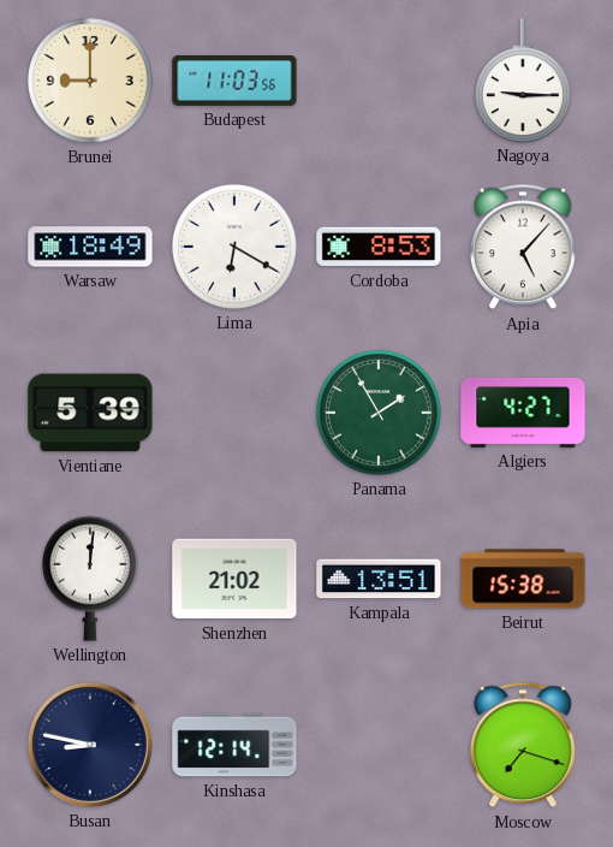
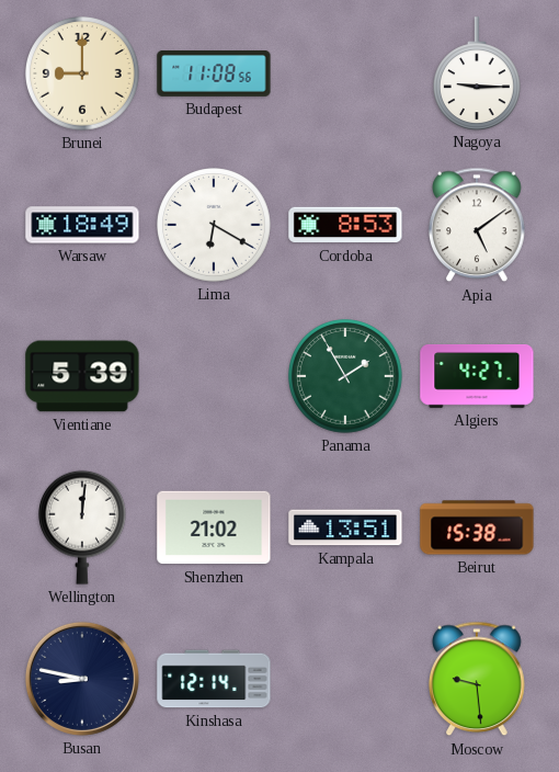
Budapest: 11:03 -> 11:08 (214, 75)
Apia: 5:07 -> 5:09 (478, 225)
Moscow: 7:18 -> 9:29 (478, 679)
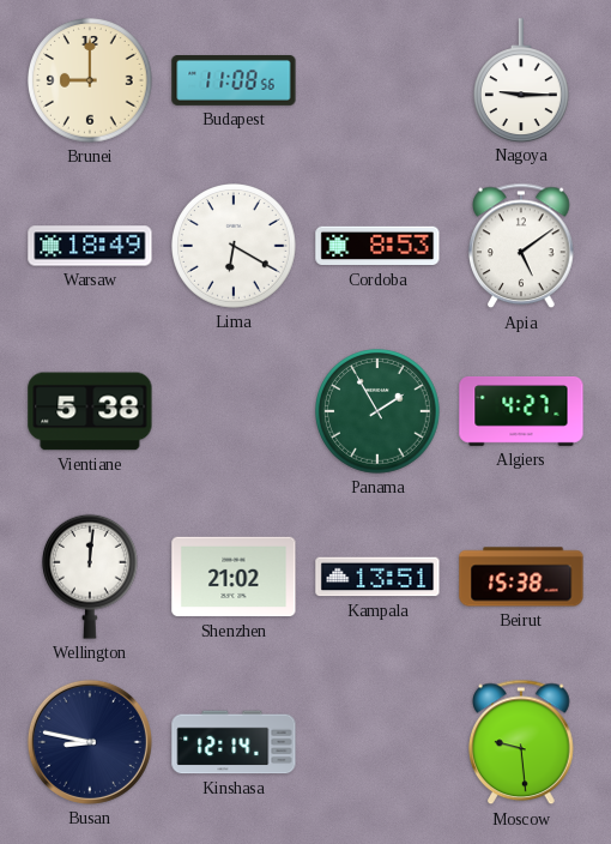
Vientiane: 5:39 -> 5:38 (90, 411)
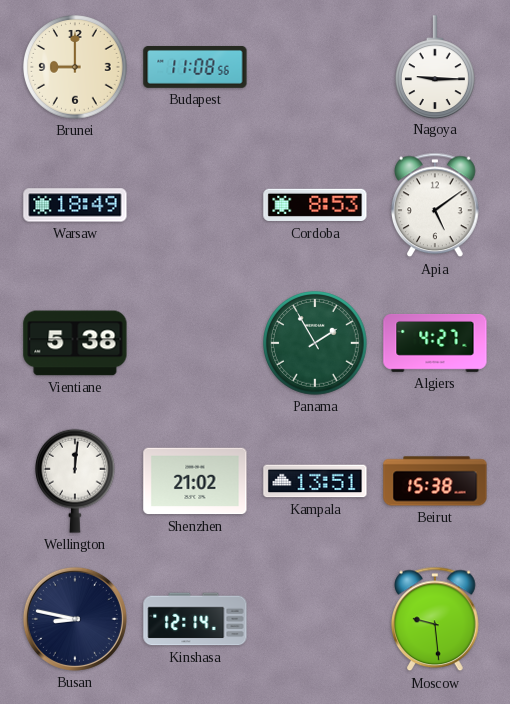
Lima: 6:20 -> none (234, 246)
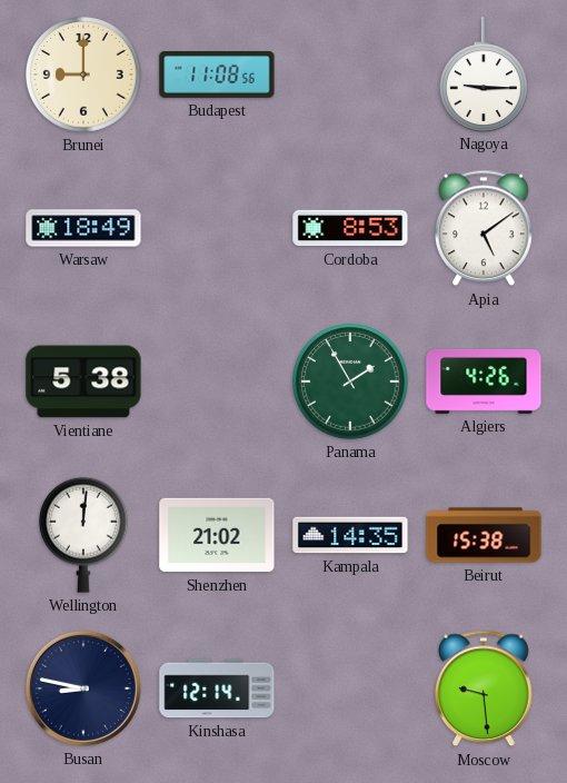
Algiers: 4:27 -> 4:26 (484, 381)
Kampala: 13:51 -> 14:35 (350, 535)
